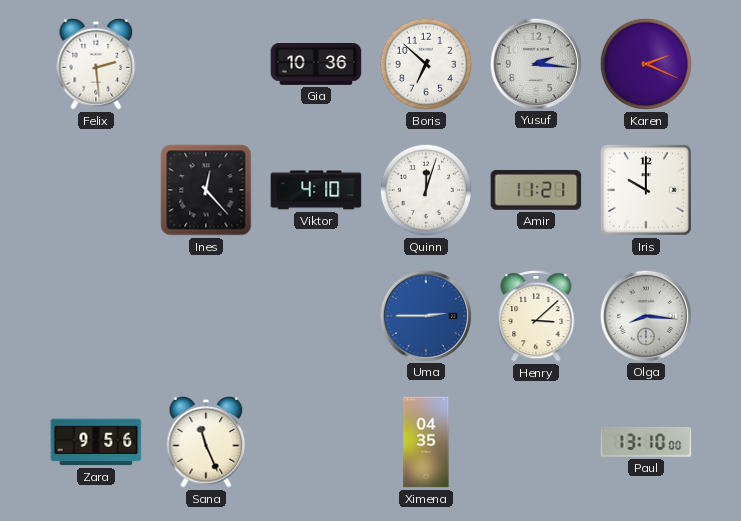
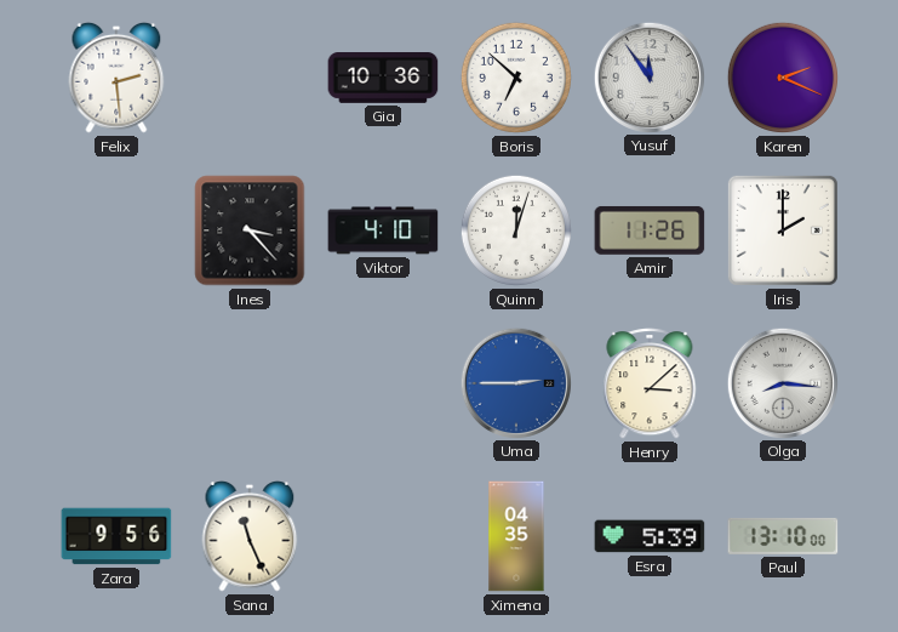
Yusuf: 2:16 -> 11:54 (648, 76)
Ines: 12:23 -> 3:23 (250, 230)
Amir: 11:21 -> 11:26 (650, 230)
Iris: 10:00 -> 2:00 (783, 230)
Esra: none -> 5:39 (650, 536)
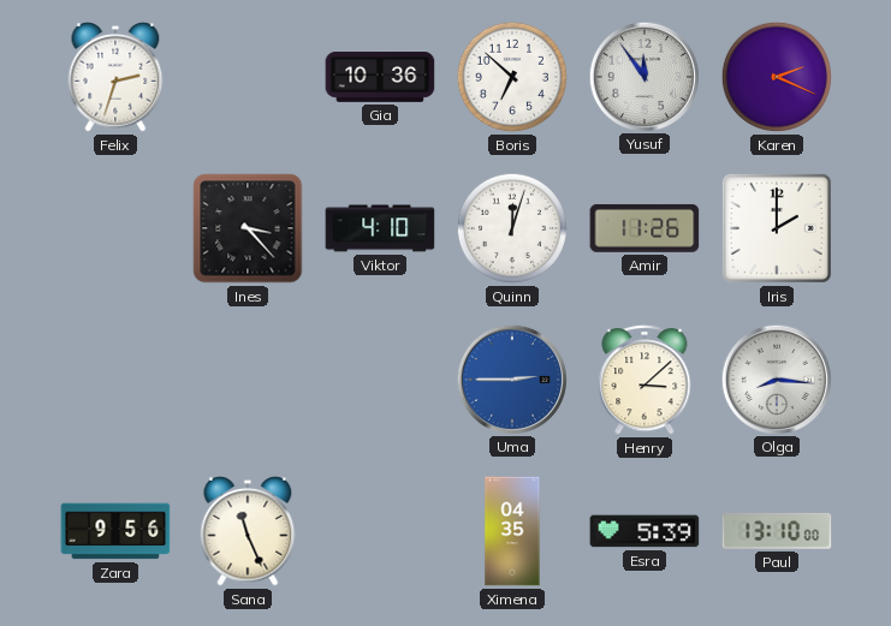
Felix: 2:29 -> 2:33 (115, 77)
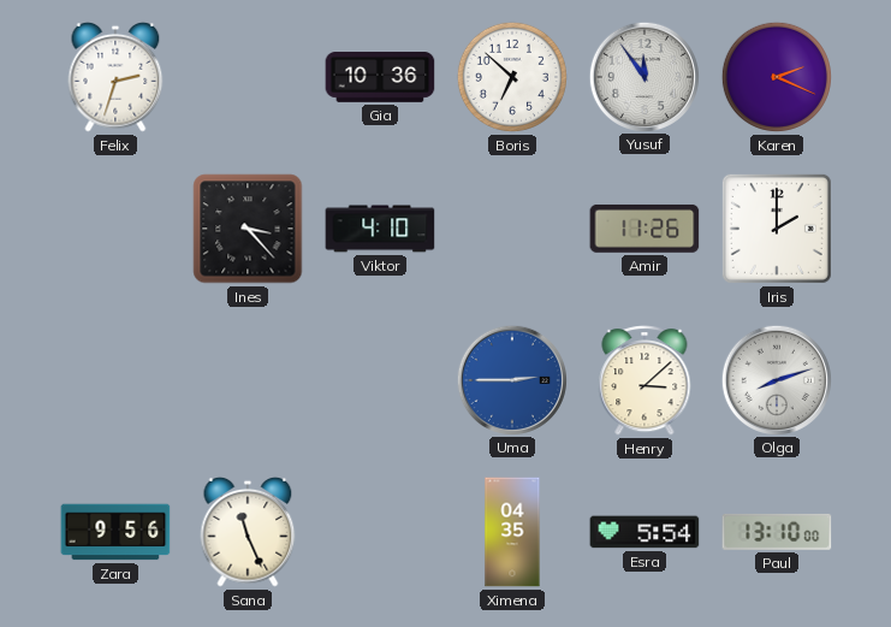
Quinn: 12:03 -> none (512, 228)
Olga: 8:16 -> 8:12 (776, 379)
Esra: 5:39 -> 5:54 (645, 532)
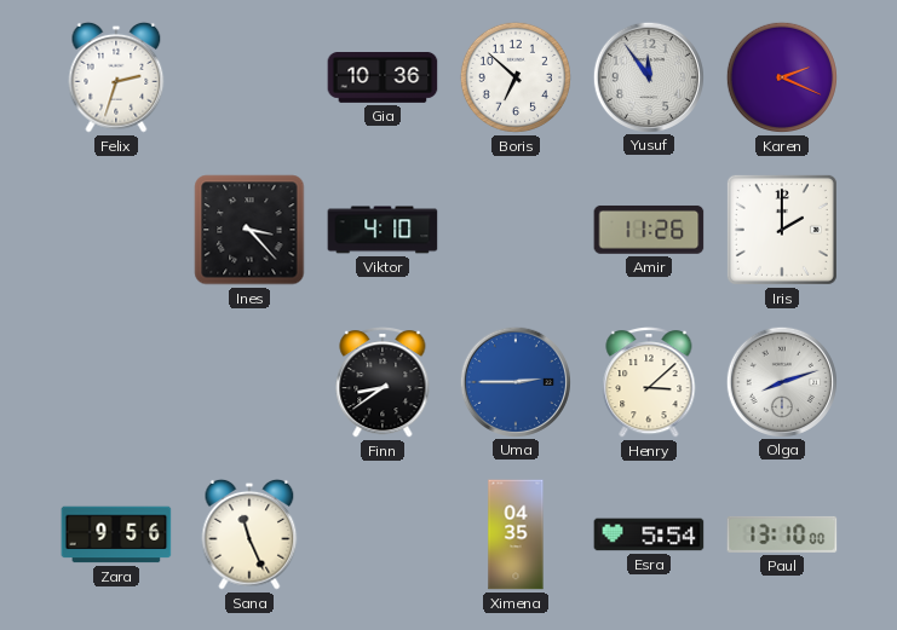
Finn: none -> 8:39 (383, 382)
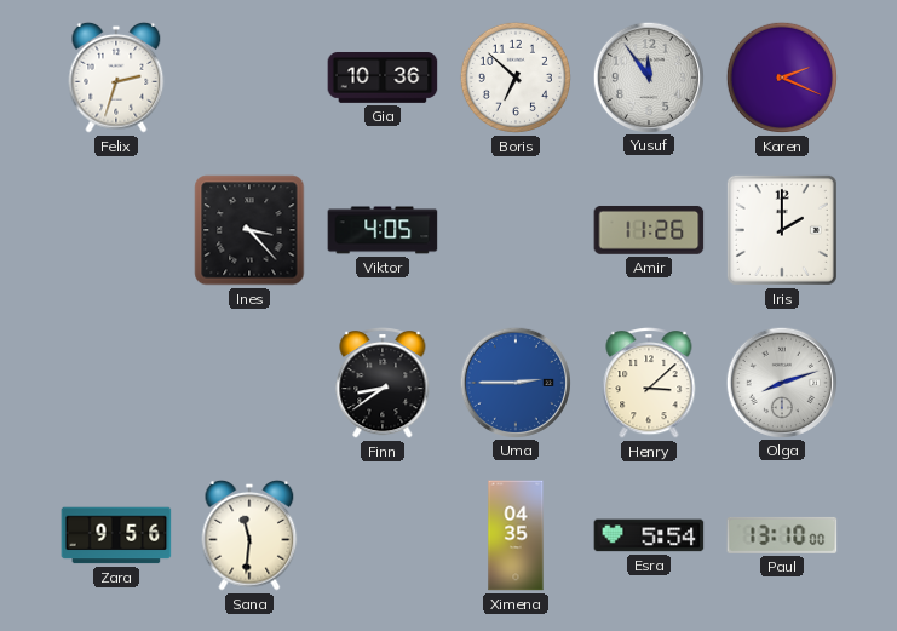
Viktor: 4:10 -> 4:05 (383, 230)
Sana: 11:26 -> 11:31 (249, 535)
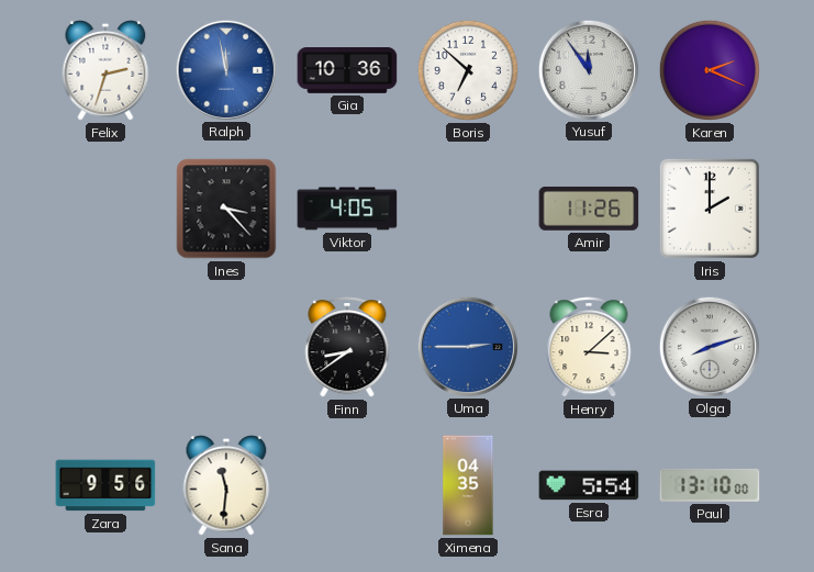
Ralph: none -> 11:58 (225, 69)
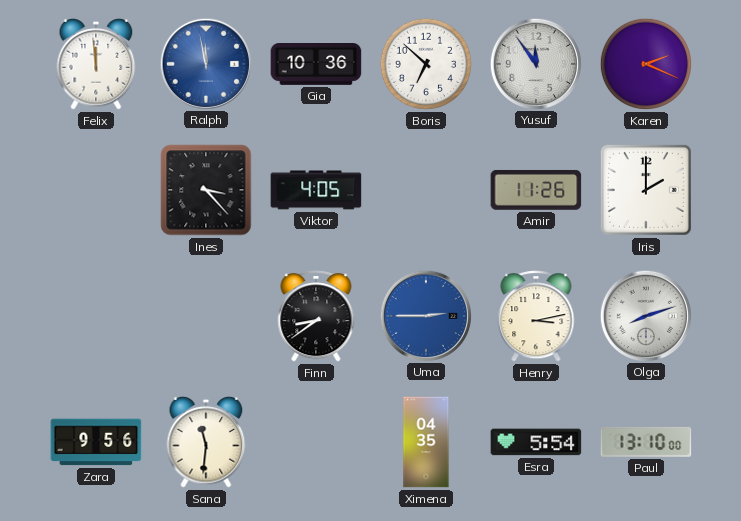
Felix: 2:33 -> 11:59 (96, 64)
Henry: 3:08 -> 3:13 (536, 316)
